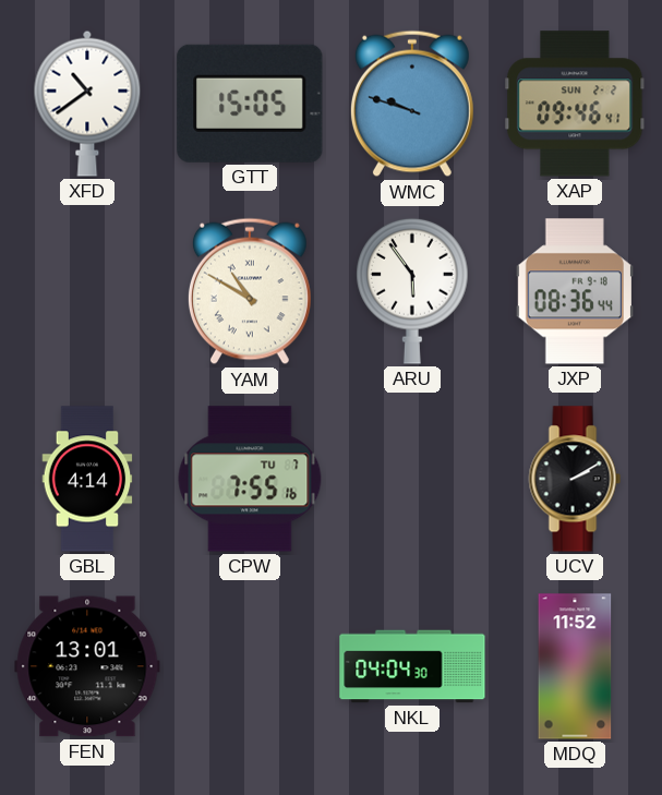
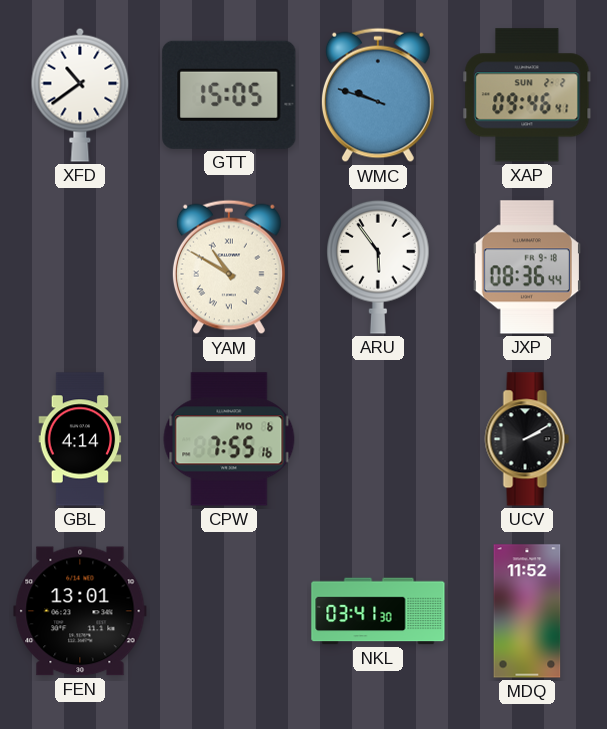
CPW date: TU 7 -> MO 6 (229, 439)
NKL: 04:04 -> 03:41 (378, 611)
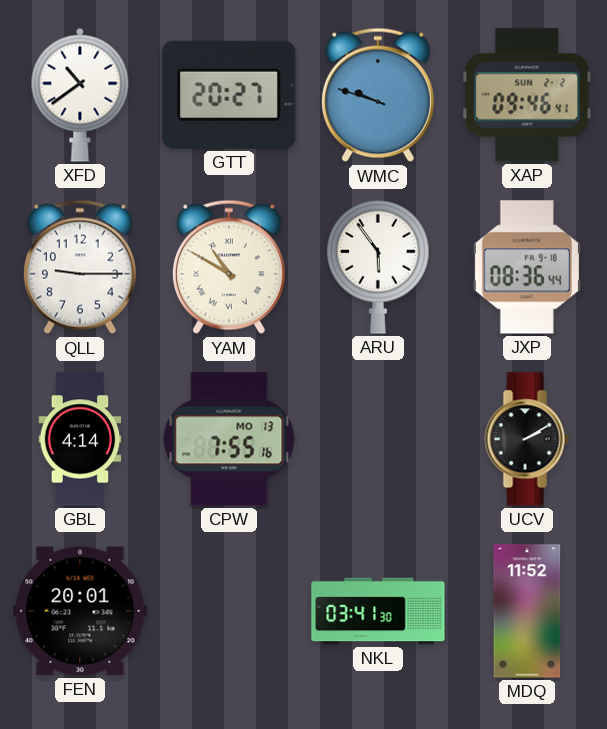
GTT: 15:05 -> 20:27 (229, 95)
QLL: none -> 9:15 (80, 267)
CPW date: MO 6 -> MO 13 (229, 439)
FEN: 13:01 -> 20:01 (80, 611)
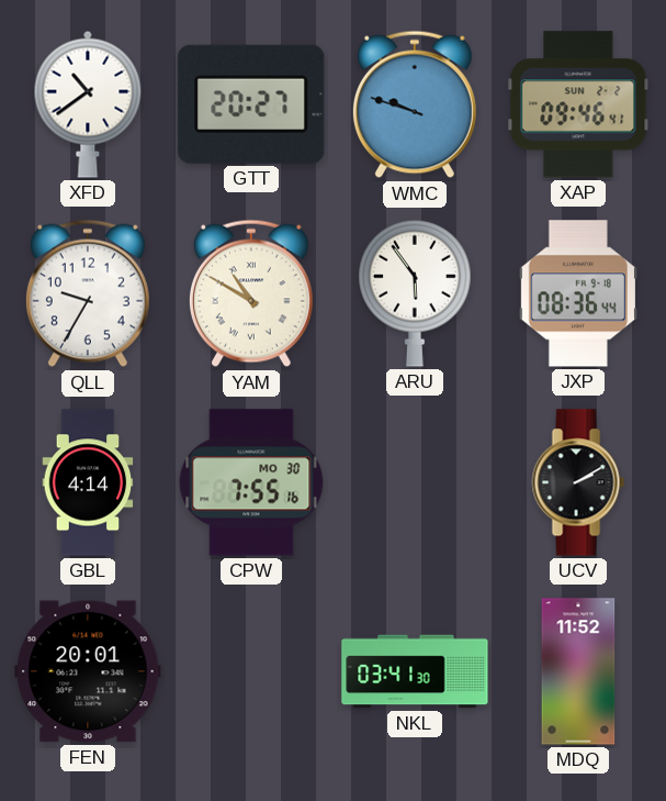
QLL: 9:15 -> 9:35 (88, 293)
CPW date: MO 13 -> MO 30 (251, 482)
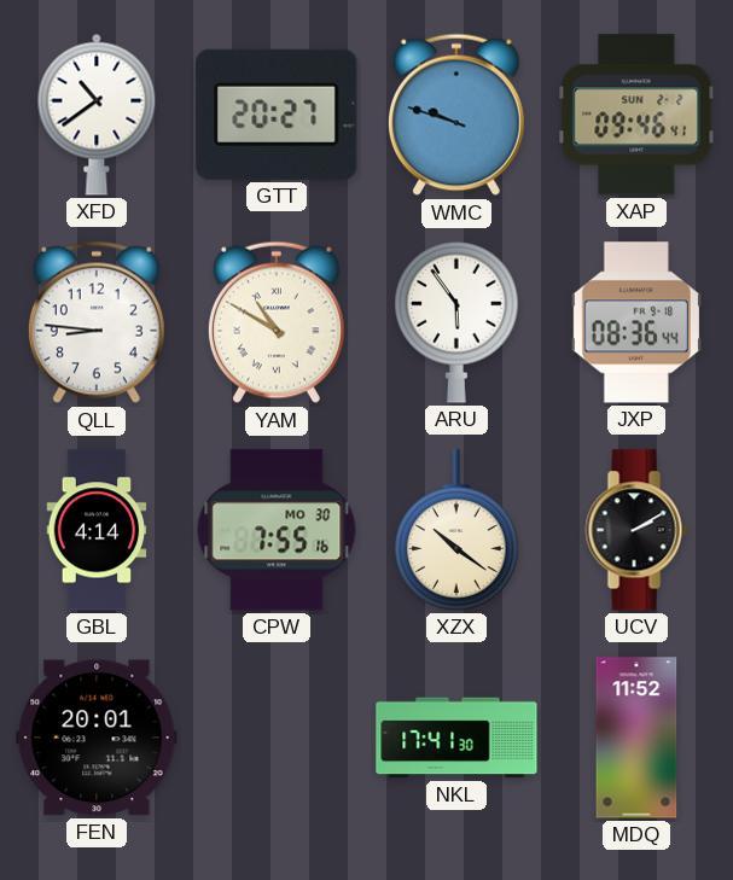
QLL: 9:35 -> 8:46 (97, 322)
XZX: none -> 10:21 (456, 530)
NKL: 03:41 -> 17:41 (456, 738)
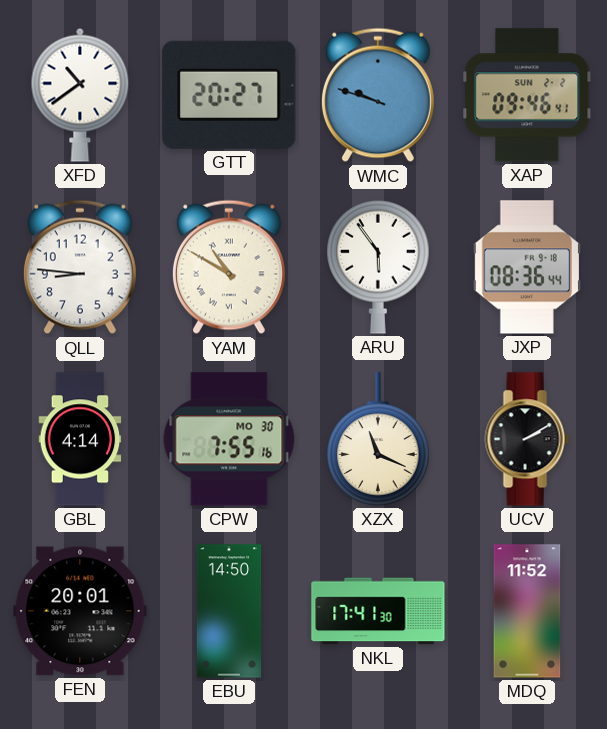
XZX: 10:21 -> 11:19 (378, 439)
EBU: none -> 14:50 (229, 611)
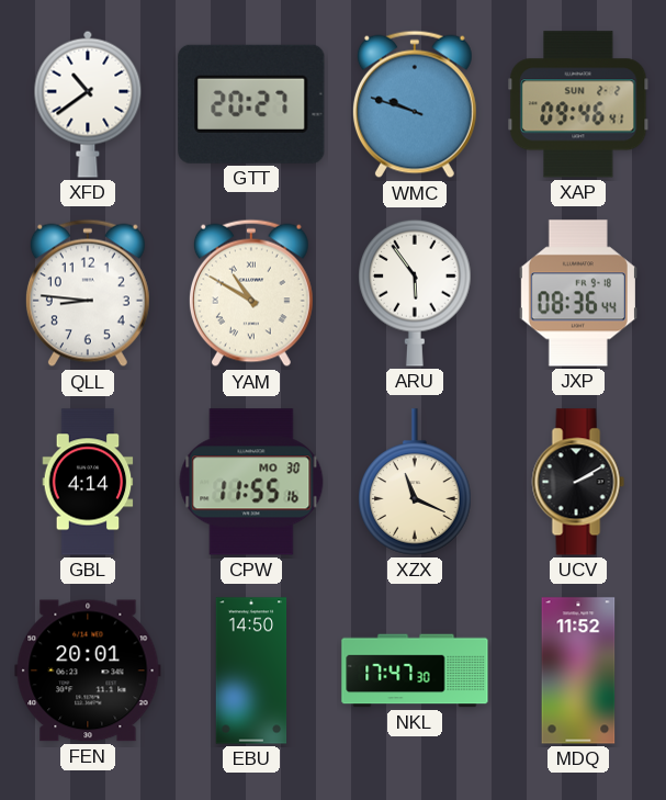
CPW: 7:55 -> 11:55 (251, 482)
NKL: 17:41 -> 17:47 (415, 671)
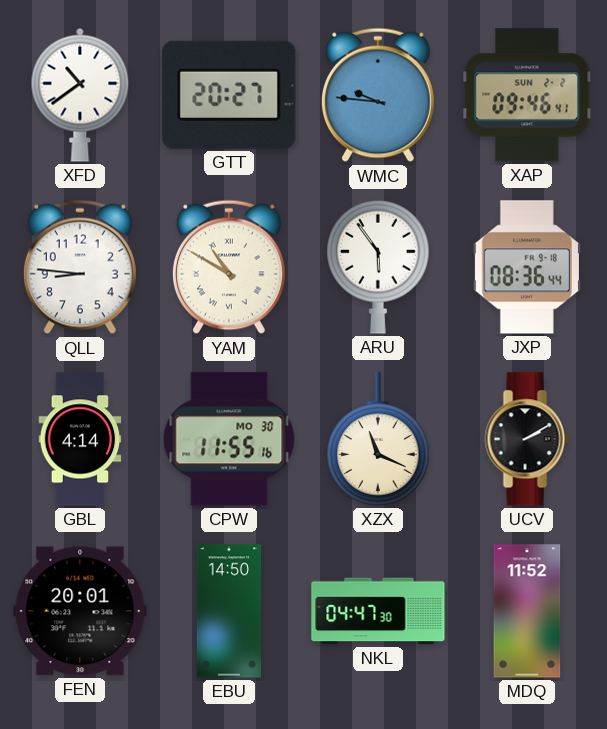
WMC: 9:48 -> 9:46 (378, 95)
NKL: 17:47 -> 04:47 (378, 611)
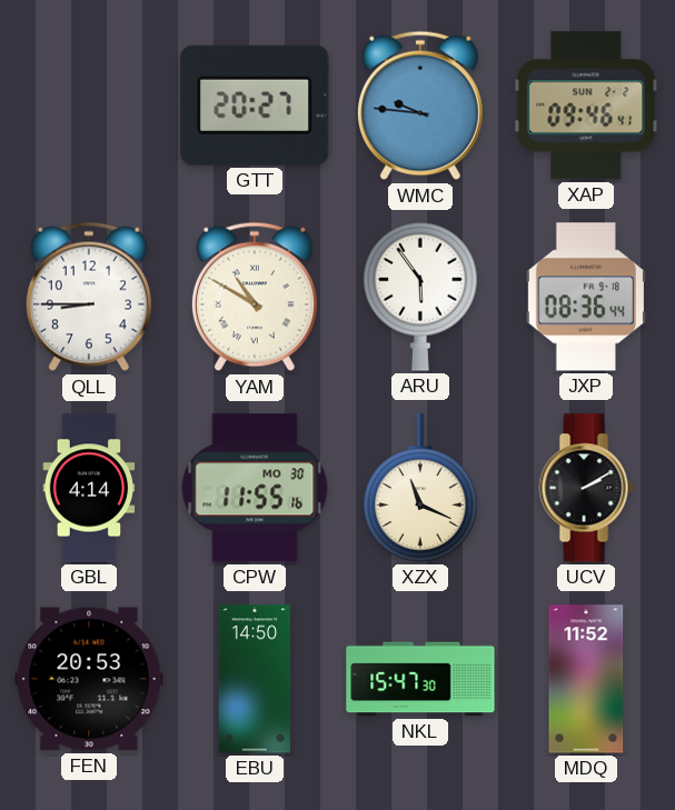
XFD: 10:39 -> none (80, 95)
QLL: 8:46 -> 8:45 (89, 297)
FEN: 20:01 -> 20:53 (89, 679)
NKL: 04:47 -> 15:47 (420, 679)
